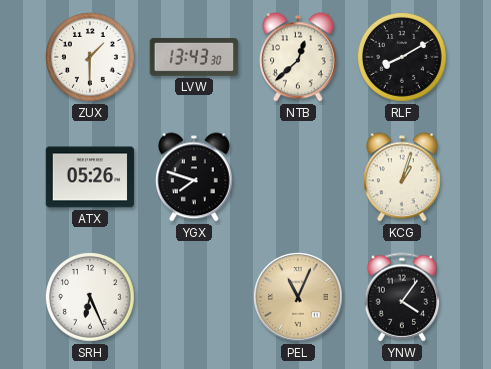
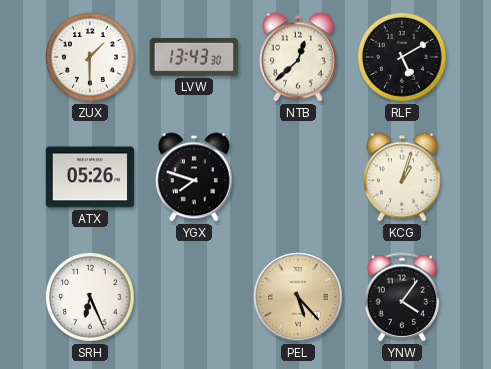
RLF: 8:10 -> 5:10 (403, 58)
PEL: 11:04 -> 5:23 (299, 298)
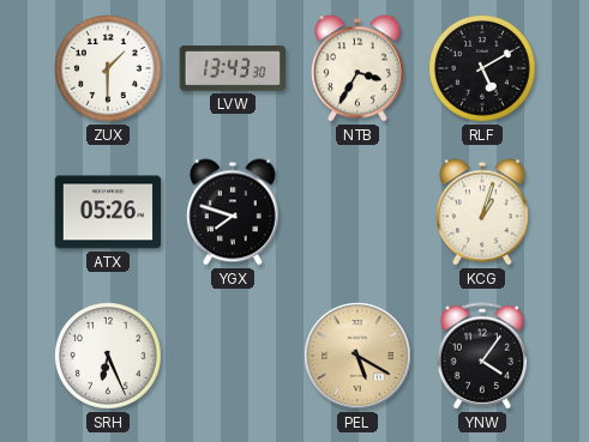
NTB: 12:38 -> 3:35 (359, 68)
PEL: 5:23 -> 5:20 (359, 357)
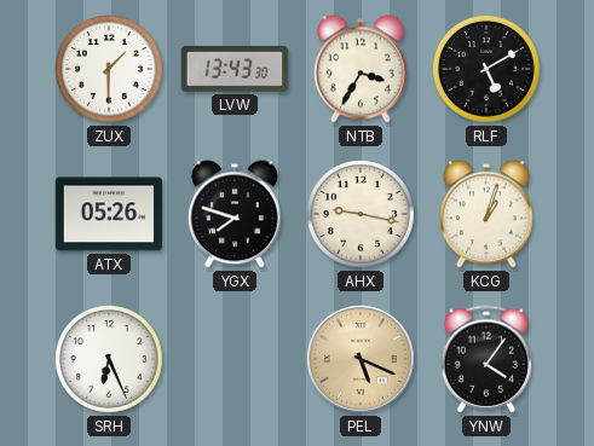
AHX: none -> 9:17 (362, 215)
PEL: 5:20 -> 5:19 (362, 360)
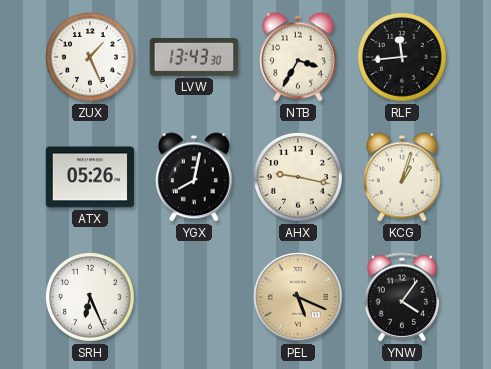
ZUX: 1:30 -> 1:26 (91, 58)
RLF: 5:10 -> 11:44 (403, 58)
YGX: 7:48 -> 8:02 (195, 177)
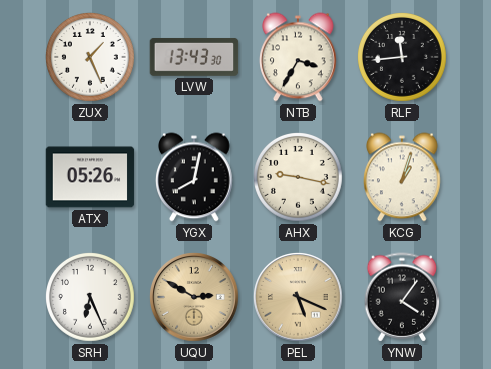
UQU: none -> 2:50 (195, 298)
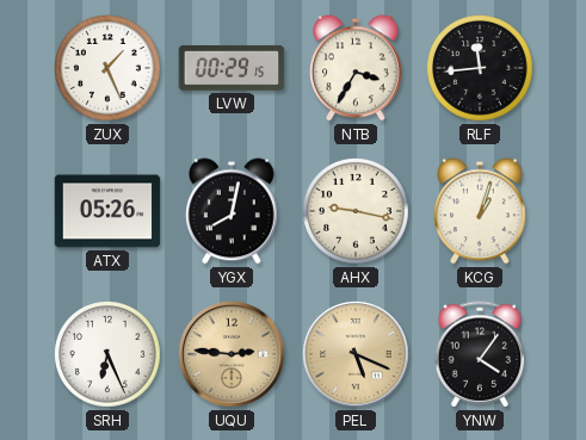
LVW: 13:43 -> 00:29 (232, 68)
UQU: 2:50 -> 2:46 (233, 355)
